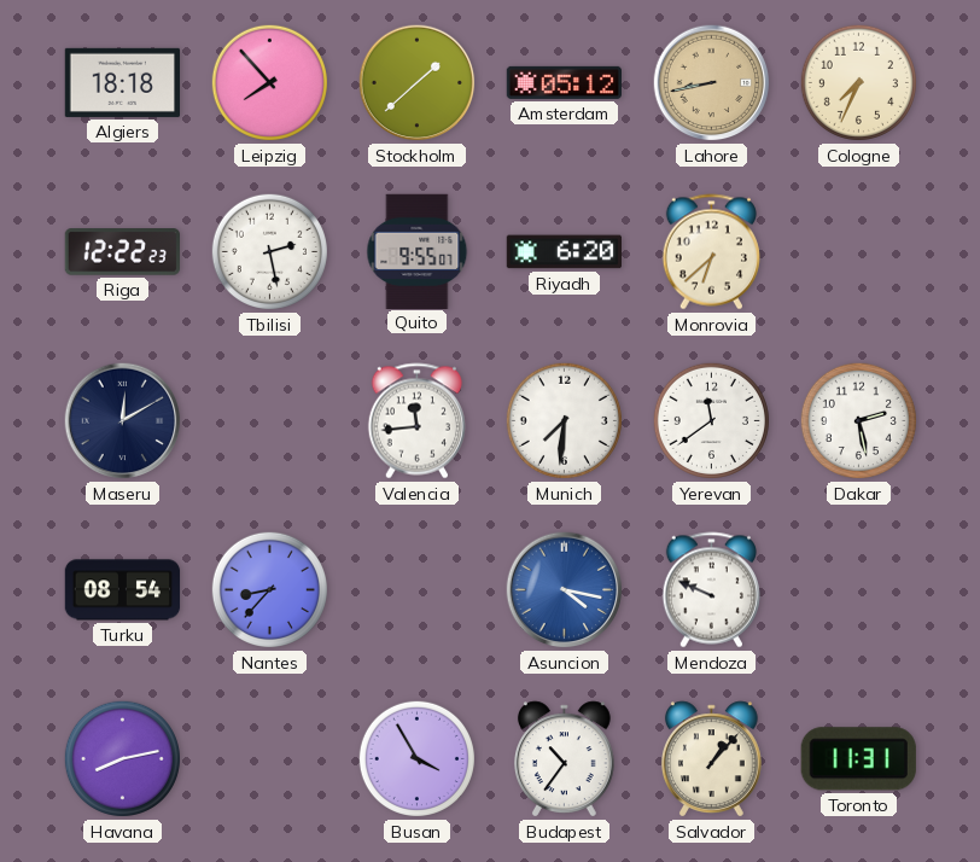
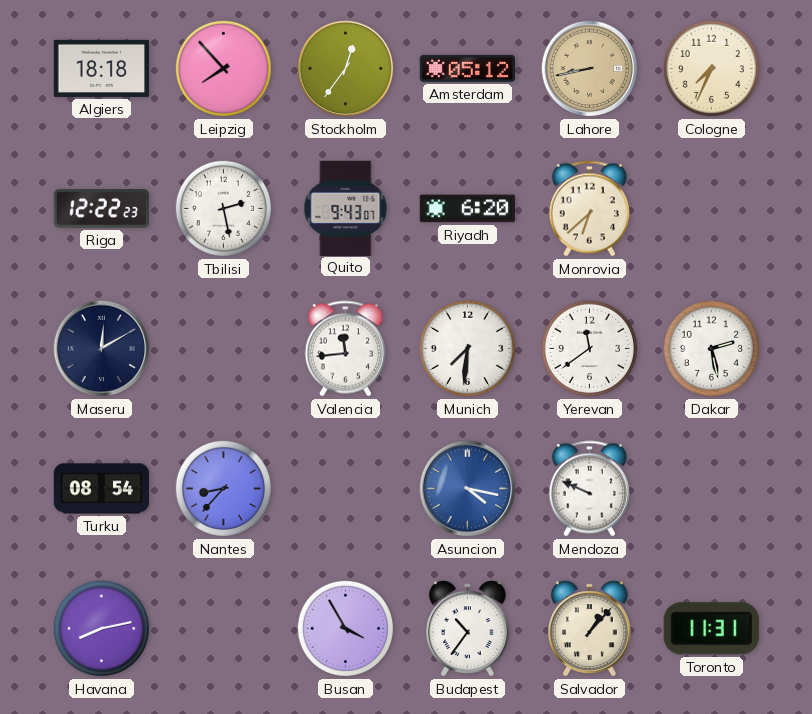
Stockholm: 1:38 -> 12:36 (346, 69)
Quito: 9:55 -> 9:43 (346, 208)
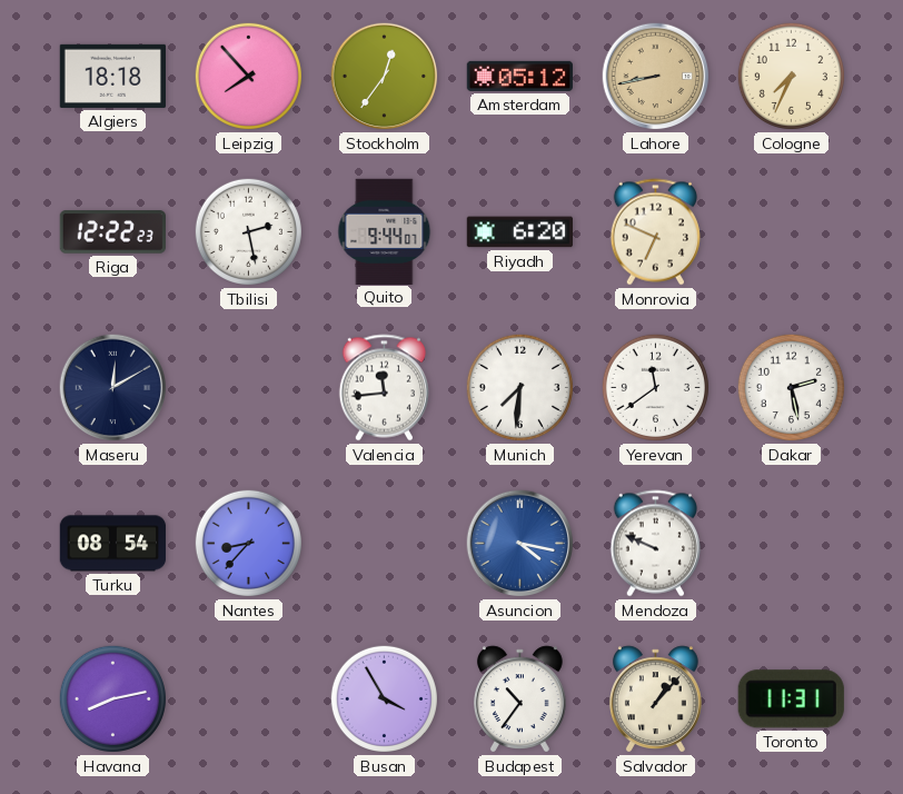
Quito: 9:43 -> 9:44 (385, 231)
Monrovia: 6:38 -> 6:49 (655, 232)
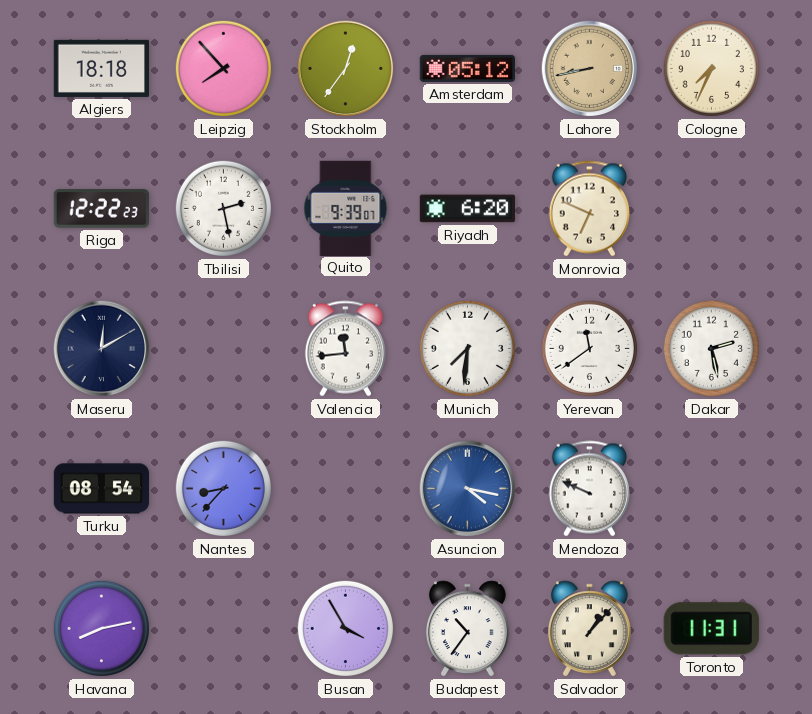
Quito: 9:44 -> 9:39 (346, 208)
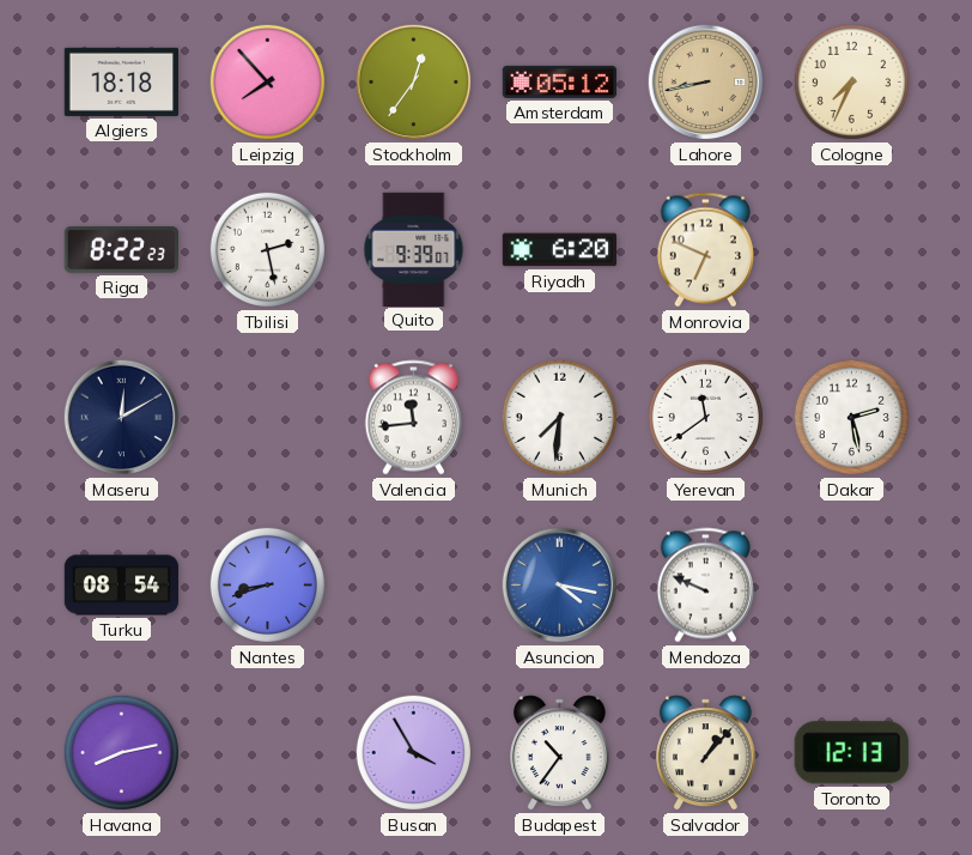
Riga: 12:22 -> 8:22 (121, 250)
Nantes: 8:37 -> 8:42 (267, 584)
Toronto: 11:31 -> 12:13 (851, 753)
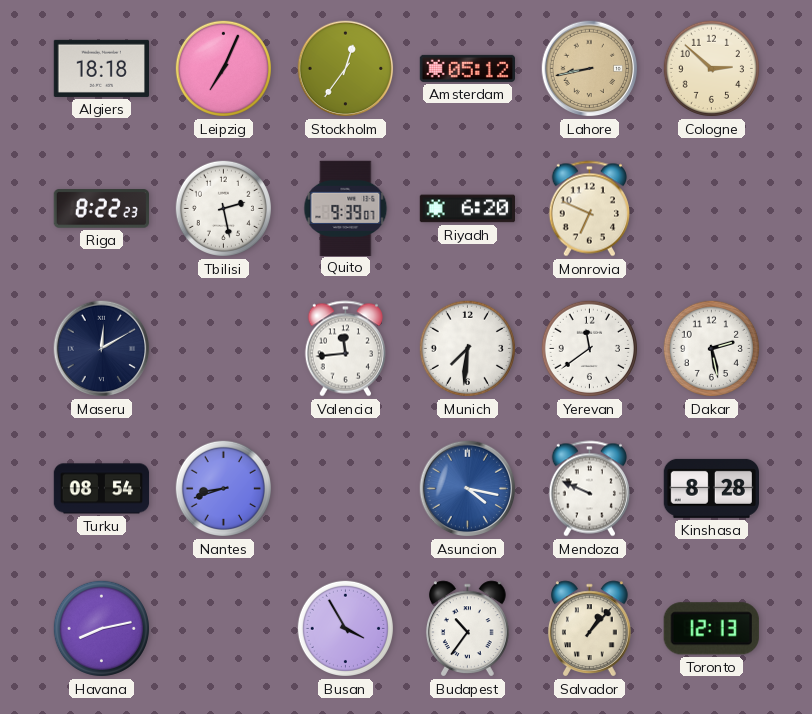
Leipzig: 7:53 -> 7:04 (223, 68)
Cologne: 7:34 -> 2:52 (711, 68)
Kinshasa: none -> 8:28 (711, 488)
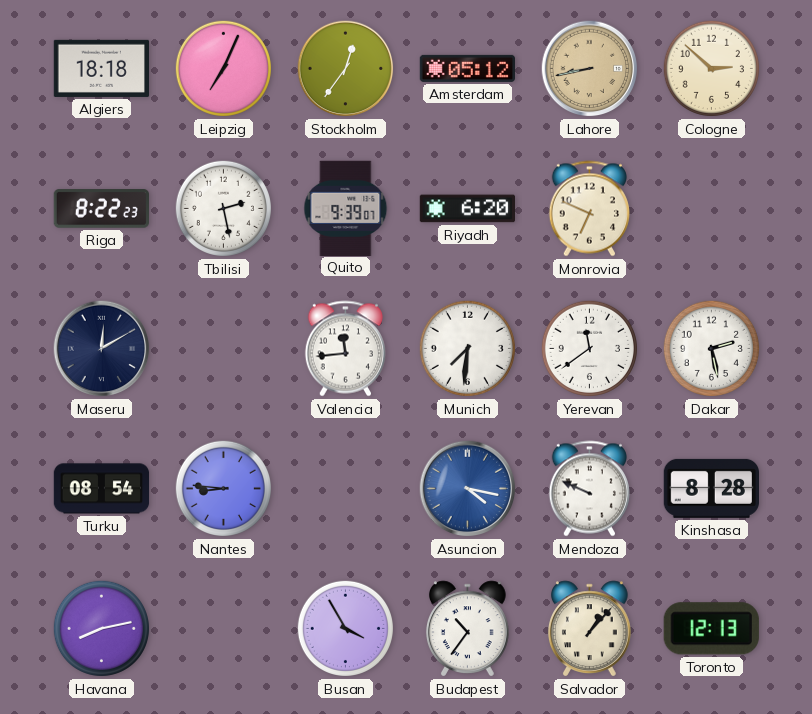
Nantes: 8:42 -> 8:46 (223, 488)
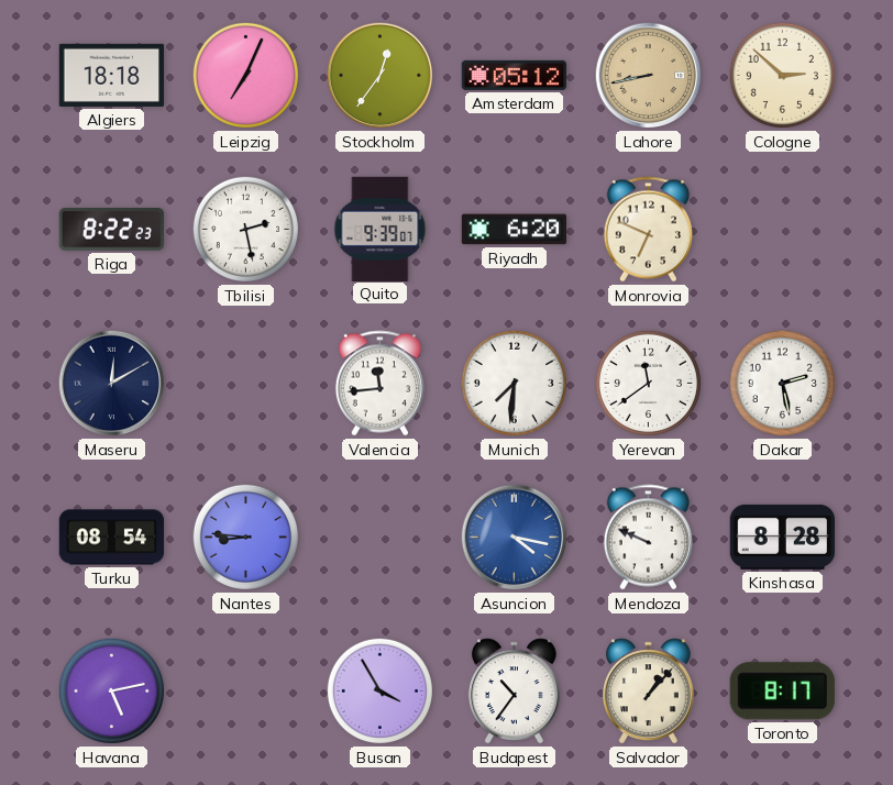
Havana: 8:13 -> 5:13 (111, 690)
Toronto: 12:13 -> 8:17 (782, 692)
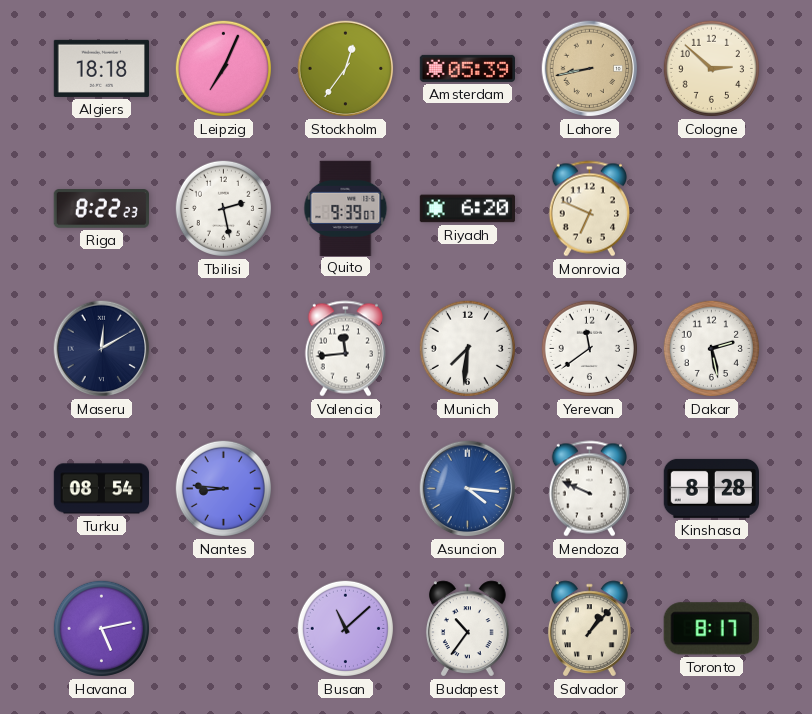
Amsterdam: 05:12 -> 05:39 (467, 68)
Asuncion: 4:17 -> 4:16 (468, 489)
Busan: 3:55 -> 11:08 (345, 628)
